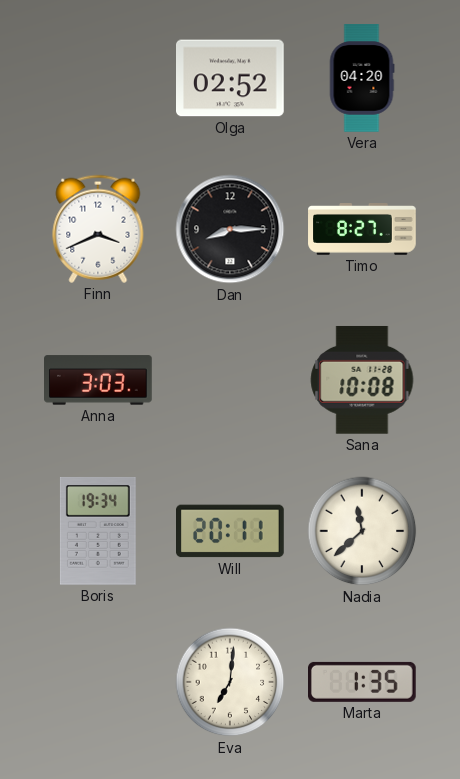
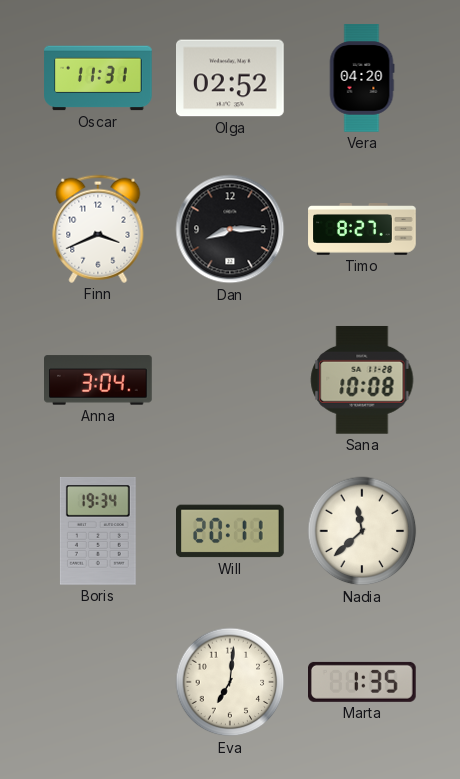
Oscar: none -> 11:31 (98, 78)
Anna: 3:03 -> 3:04 (99, 380)
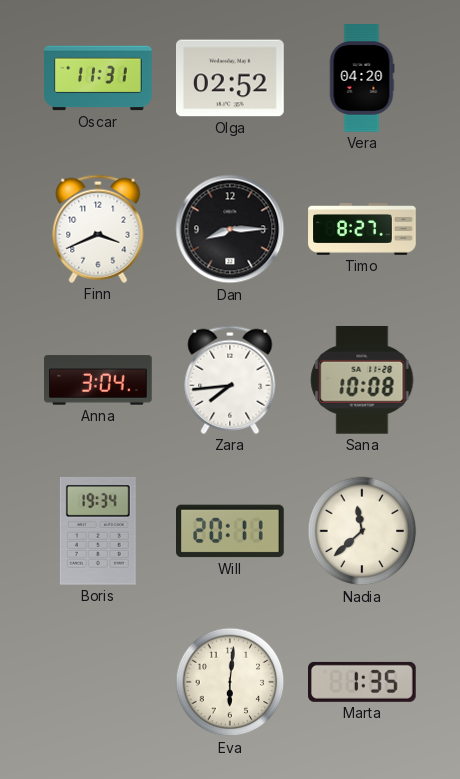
Zara: none -> 7:44 (230, 380)
Eva: 7:01 -> 6:01 (230, 682)
